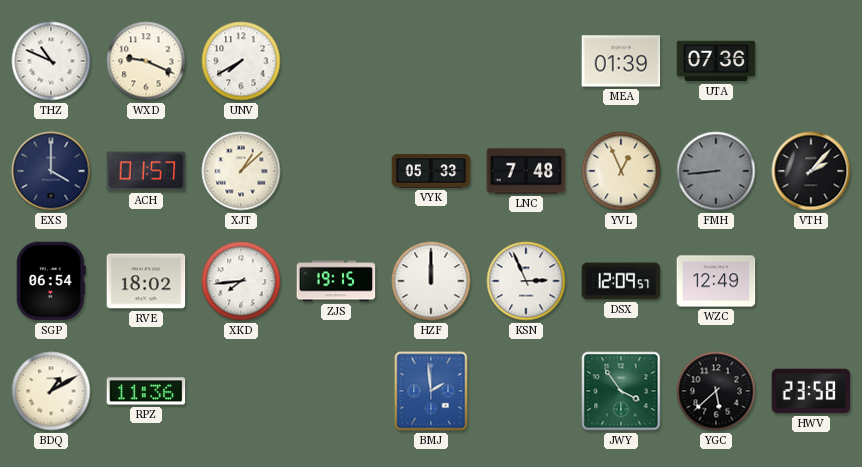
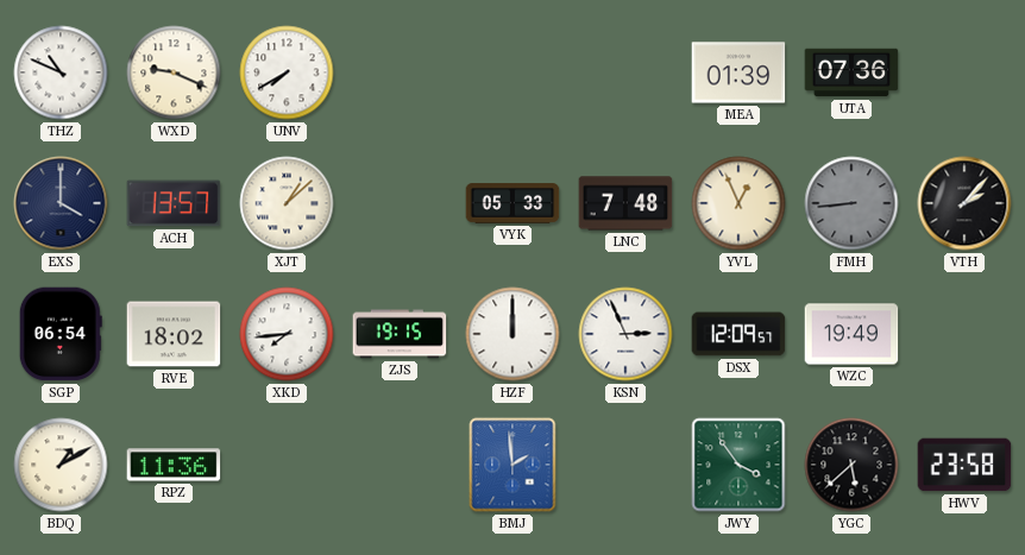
ACH: 01:57 -> 13:57 (174, 203)
WZC: 12:49 -> 19:49 (851, 334)
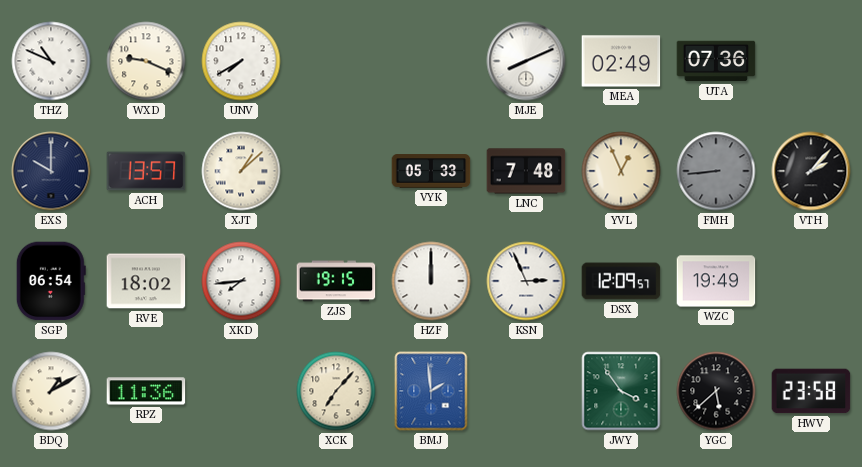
MJE: none -> 8:11 (526, 61)
MEA: 01:39 -> 02:49 (621, 61)
EXS: 4:00 -> 10:00 (51, 171)
XCK: none -> 7:07 (336, 391)
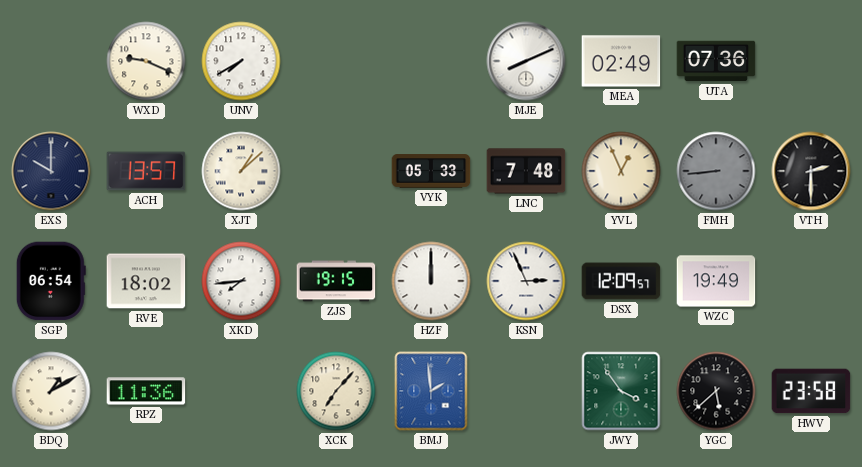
THZ: 10:49 -> none (51, 61)
VTH: 2:07 -> 2:30 (811, 171)
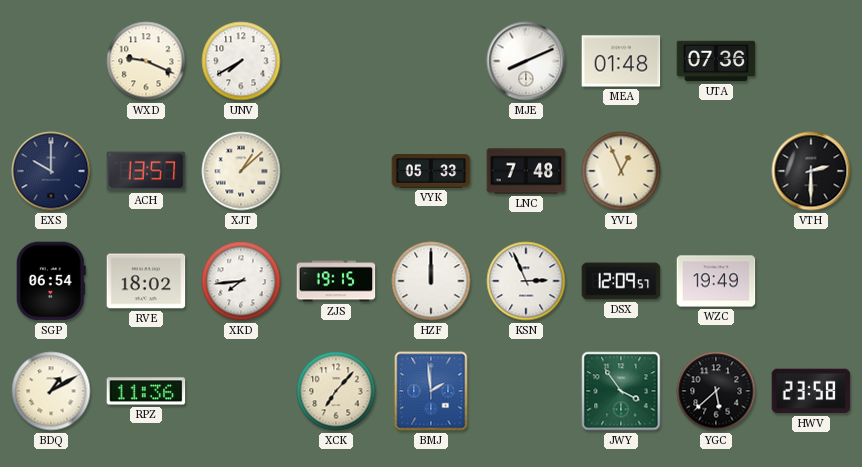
MEA: 02:49 -> 01:48 (621, 61)
FMH: 8:44 -> none (716, 171)
